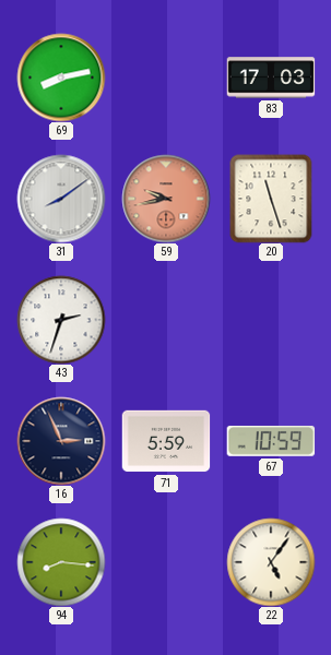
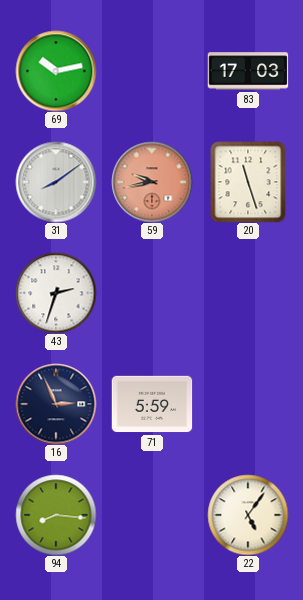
69: 8:13 -> 10:13 (56, 71)
67: 10:59 -> none (271, 441)
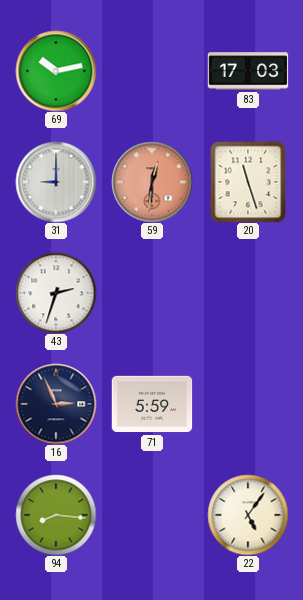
31: 8:09 -> 9:00 (56, 182)
59: 9:43 -> 12:31 (152, 182)
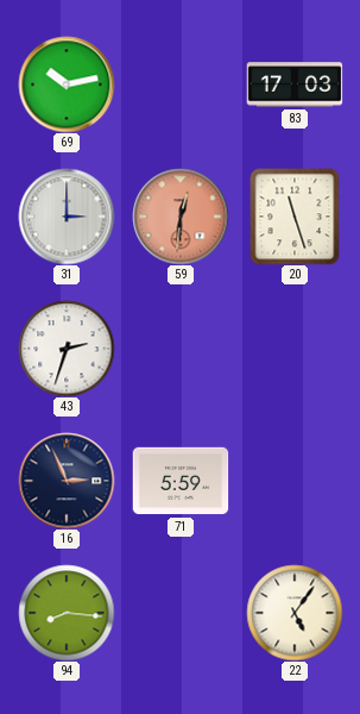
31: 9:00 -> 3:00 (67, 217)
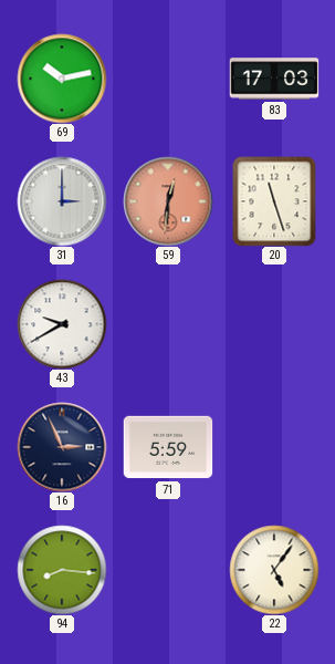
43: 2:33 -> 9:40 (62, 324)
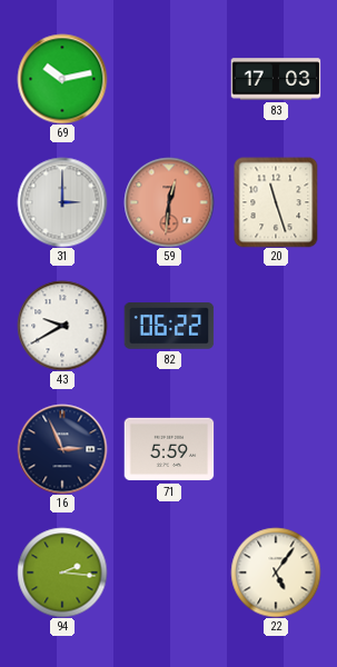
82: none -> 06:22 (169, 326)
94: 8:16 -> 2:16 (62, 573)
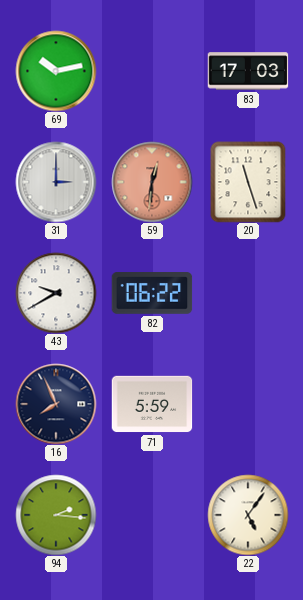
16: 2:56 -> 7:56 (56, 404)
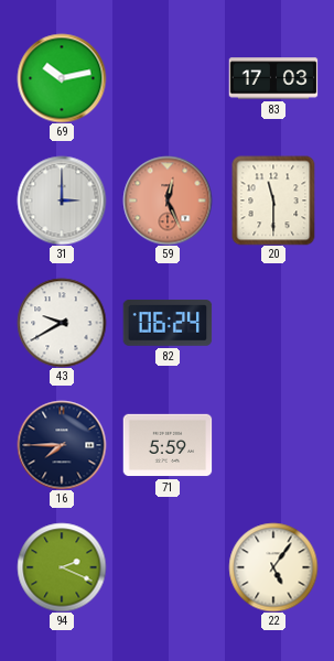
59: 12:31 -> 12:26 (168, 201)
20: 11:27 -> 11:30 (273, 201)
82: 06:22 -> 06:24 (168, 323)
16: 7:56 -> 7:45 (62, 445)
94: 2:16 -> 2:19 (62, 567)
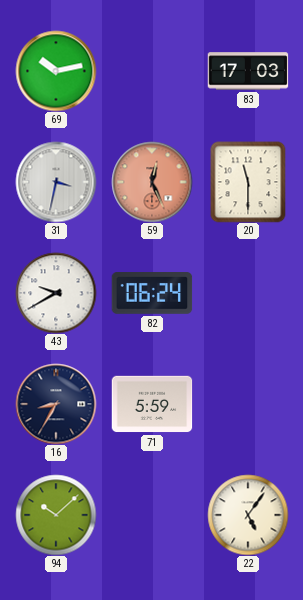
31: 3:00 -> 3:32 (56, 182)
16: 7:45 -> 8:35 (56, 404)
94: 2:19 -> 10:08 (56, 515)
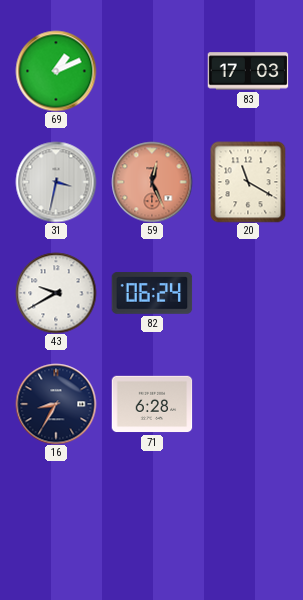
69: 10:13 -> 1:11 (56, 71)
20: 11:30 -> 11:20 (248, 182)
71: 5:59 -> 6:28 (152, 404)
94: 10:08 -> none (56, 515)
22: 5:06 -> none (248, 515)
